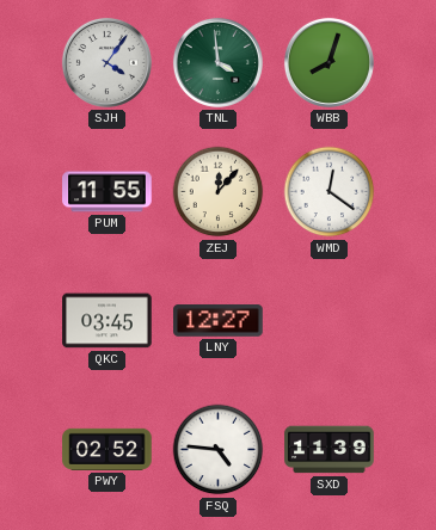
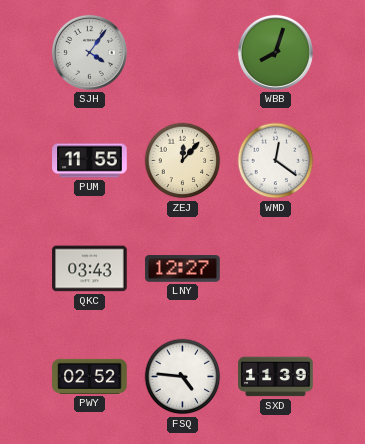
TNL: 3:59 -> none (217, 62)
QKC: 03:45 -> 03:43 (90, 269)
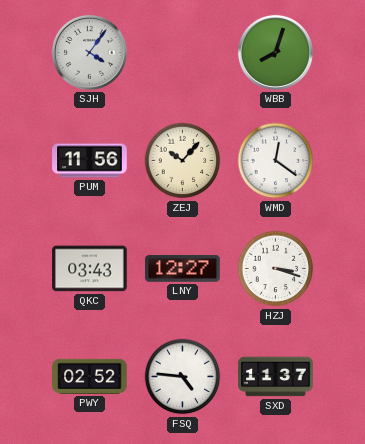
PUM: 11:55 -> 11:56 (90, 161)
ZEJ: 12:07 -> 10:07 (183, 161)
HZJ: none -> 3:18 (276, 269)
SXD: 11:39 -> 11:37 (276, 377)
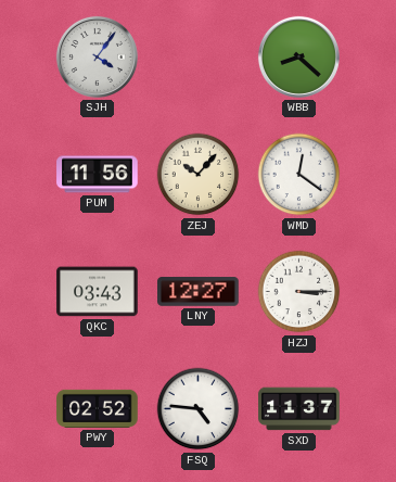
WBB: 8:03 -> 8:22 (298, 56)
HZJ: 3:18 -> 3:15 (299, 292)
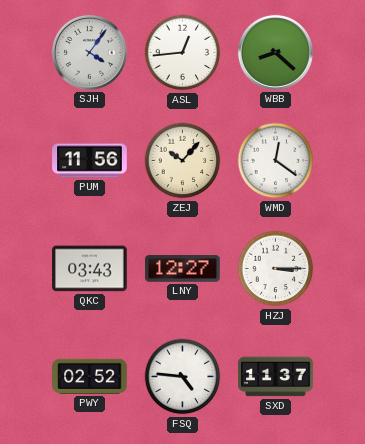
ASL: none -> 12:44 (183, 53)
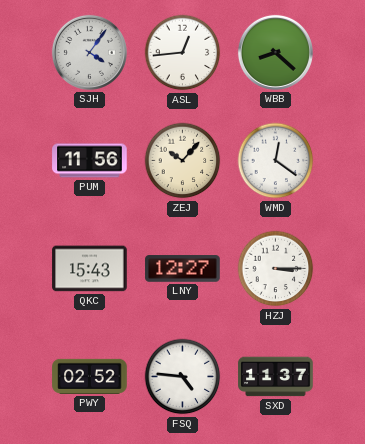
QKC: 03:43 -> 15:43 (90, 269)
